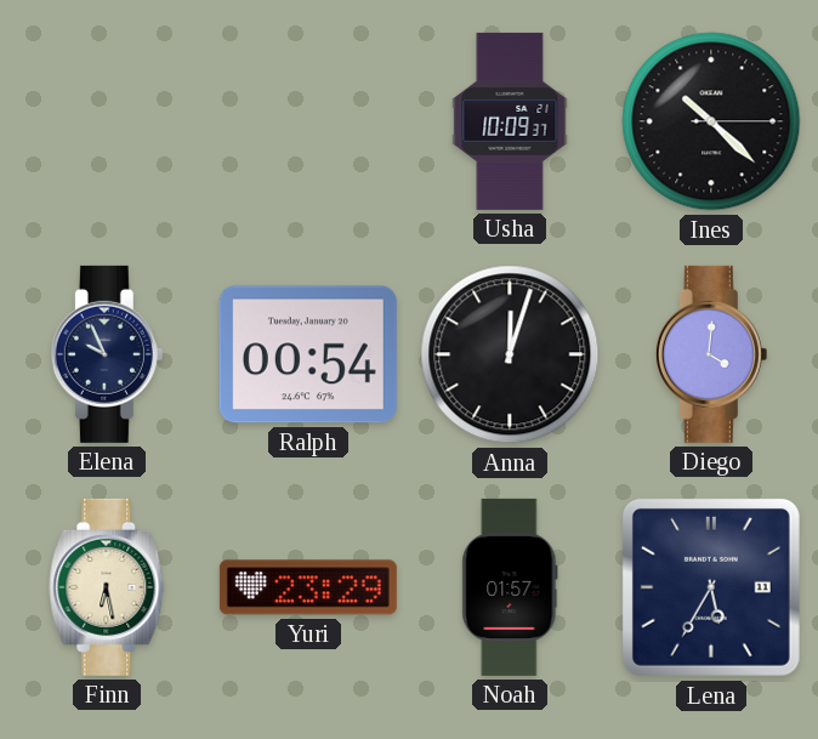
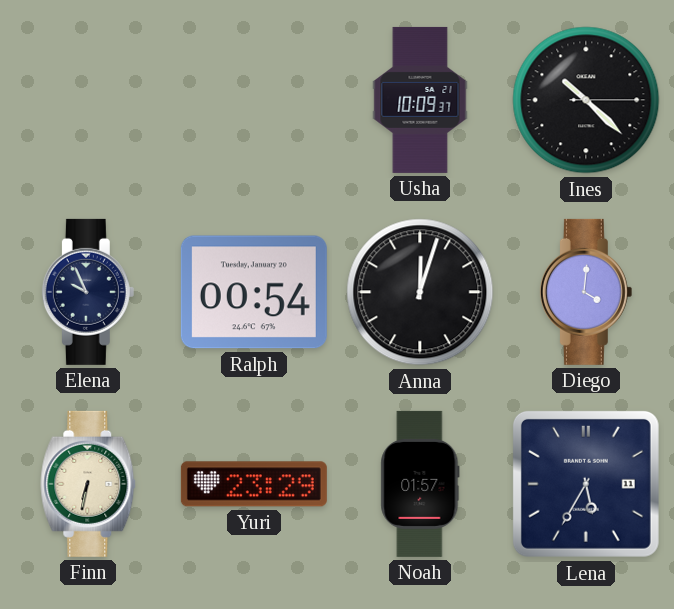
Finn: 6:28 -> 6:32 (88, 484)
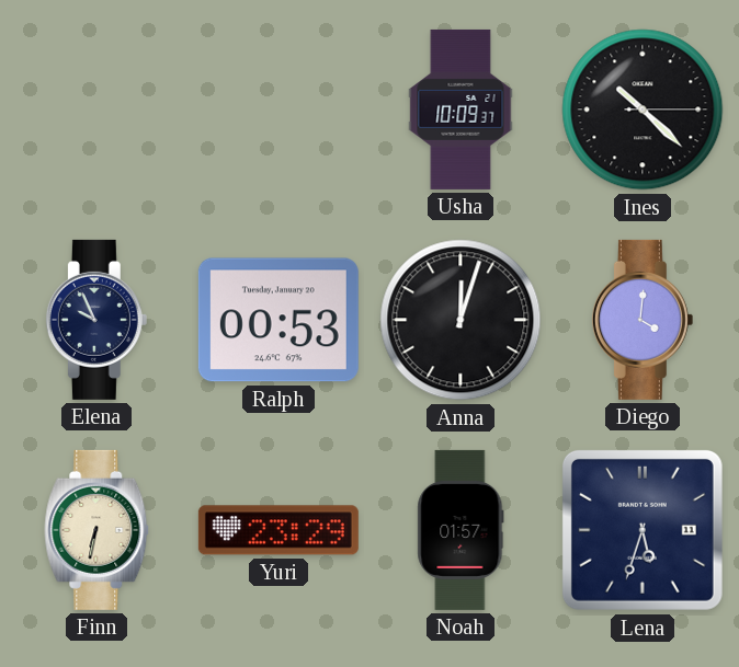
Ralph: 00:54 -> 00:53 (278, 320)
Lena: 5:35 -> 5:33 (643, 530)
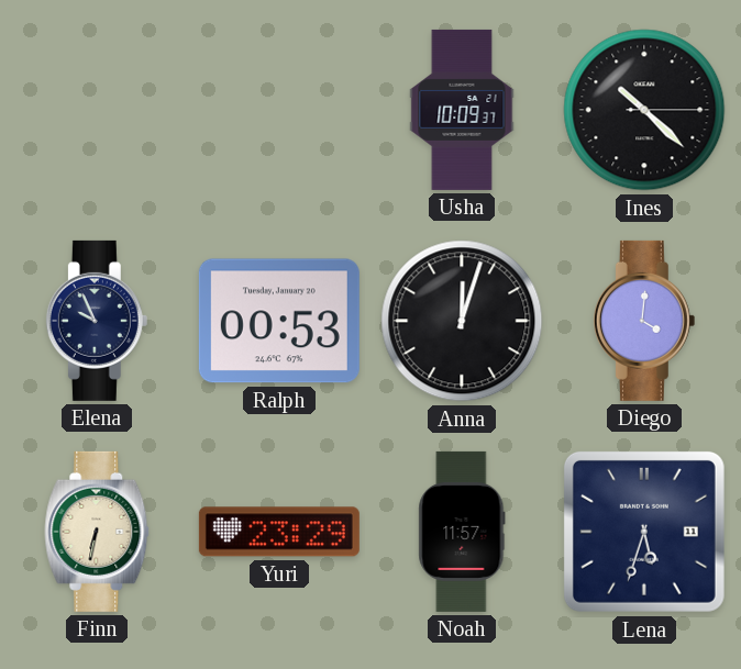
Noah: 01:57 -> 11:57 (462, 532)
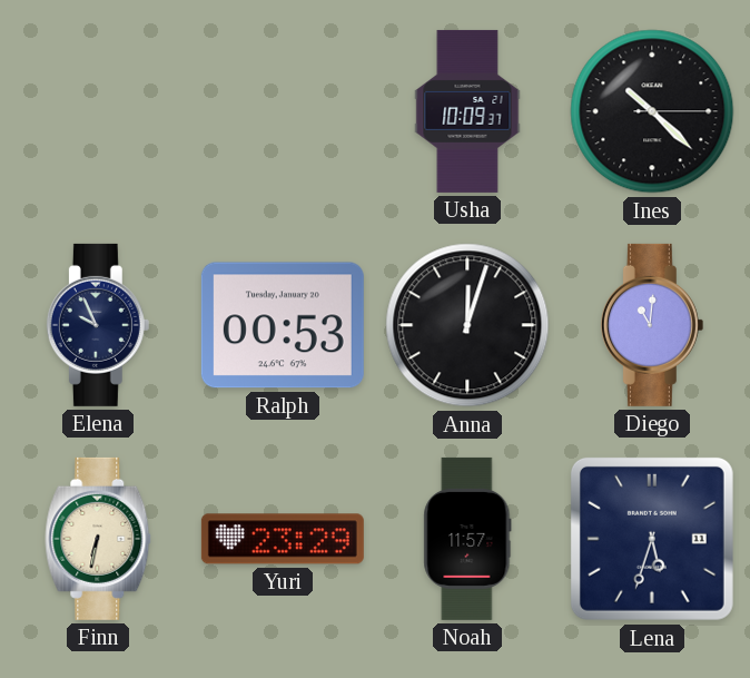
Diego: 4:01 -> 11:01 (652, 325)
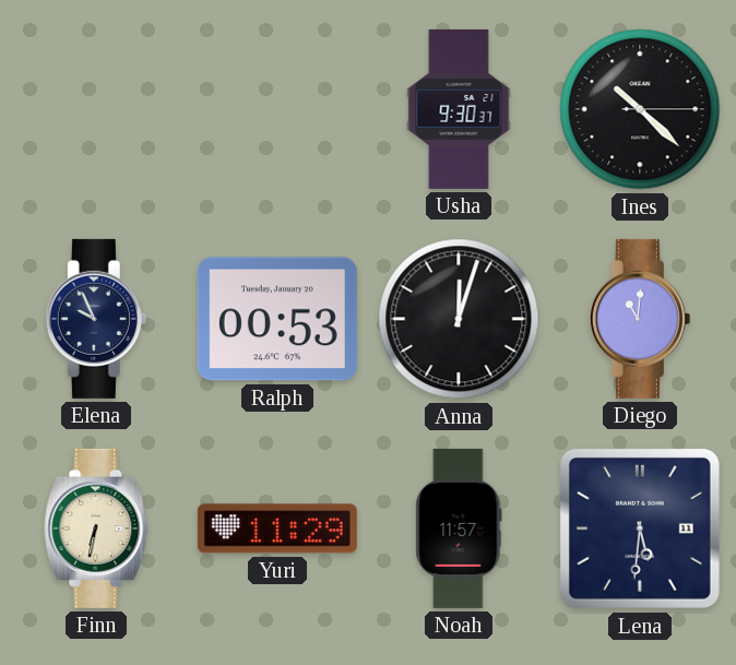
Usha: 10:09 -> 9:30 (459, 109)
Yuri: 23:29 -> 11:29 (277, 529)
Lena: 5:33 -> 5:31 (640, 529)
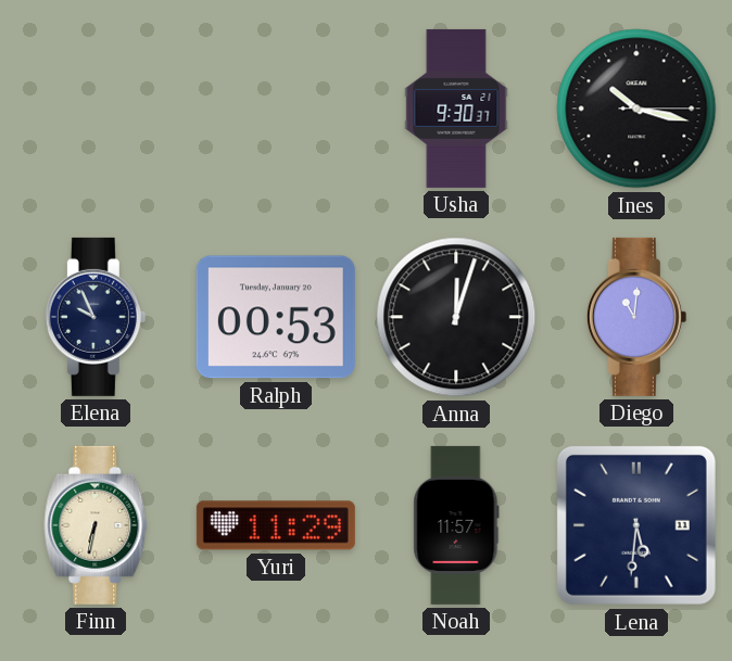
Ines: 10:22 -> 10:17 (636, 109)
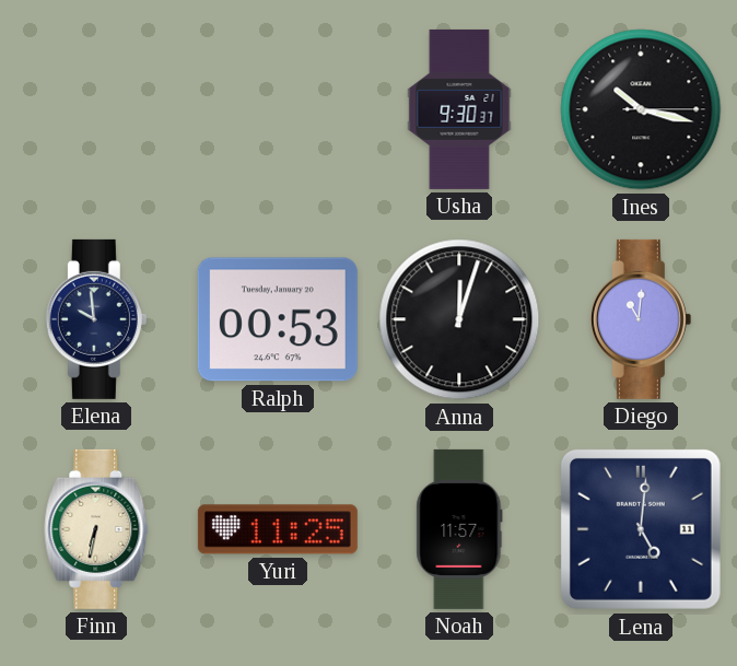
Elena: 9:56 -> 9:59 (96, 319)
Yuri: 11:29 -> 11:25 (278, 529)
Lena: 5:31 -> 5:01 (641, 529)
